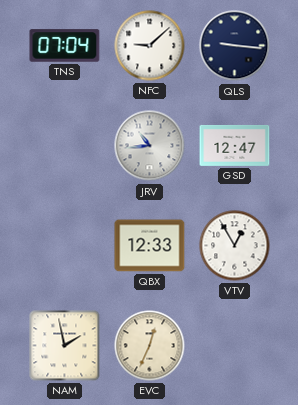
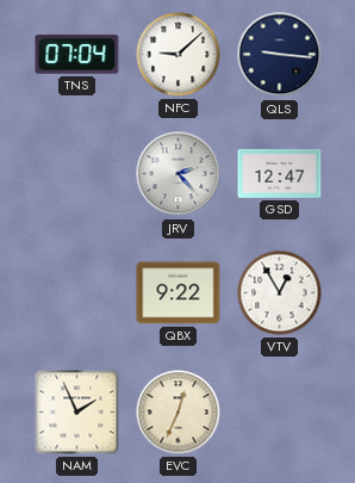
JRV: 10:44 -> 2:23 (179, 174)
QBX: 12:33 -> 9:22 (179, 293)
NAM: 1:58 -> 1:56 (77, 413)
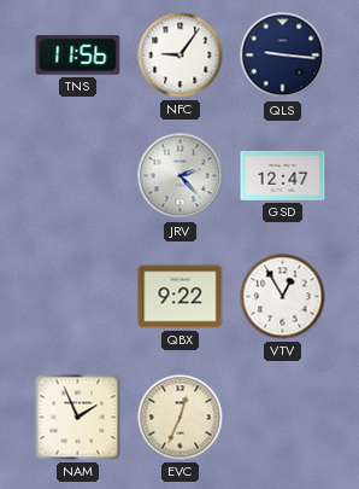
TNS: 07:04 -> 11:56 (78, 56)
NFC: 9:08 -> 9:06 (181, 56)
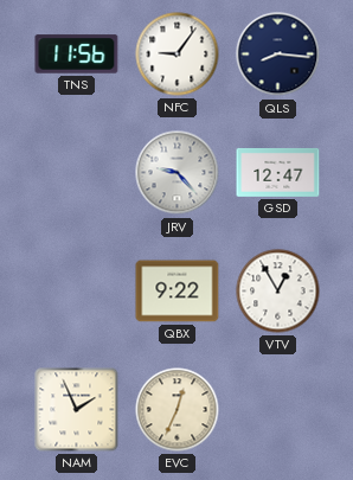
QLS: 9:16 -> 8:16 (278, 55)
JRV: 2:23 -> 9:23 (178, 173)
